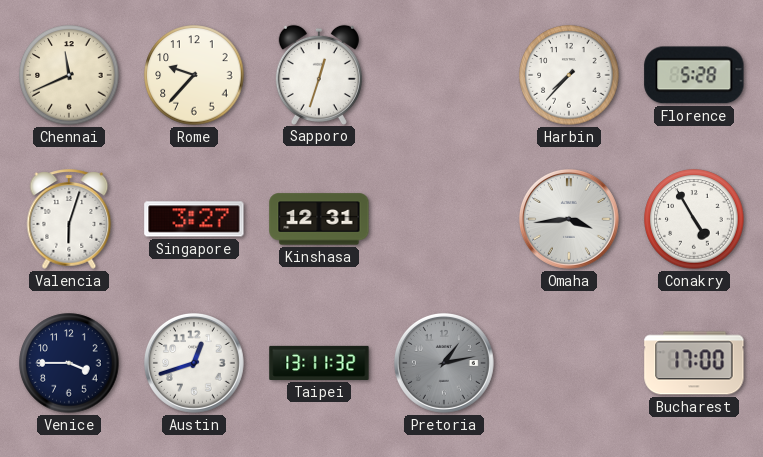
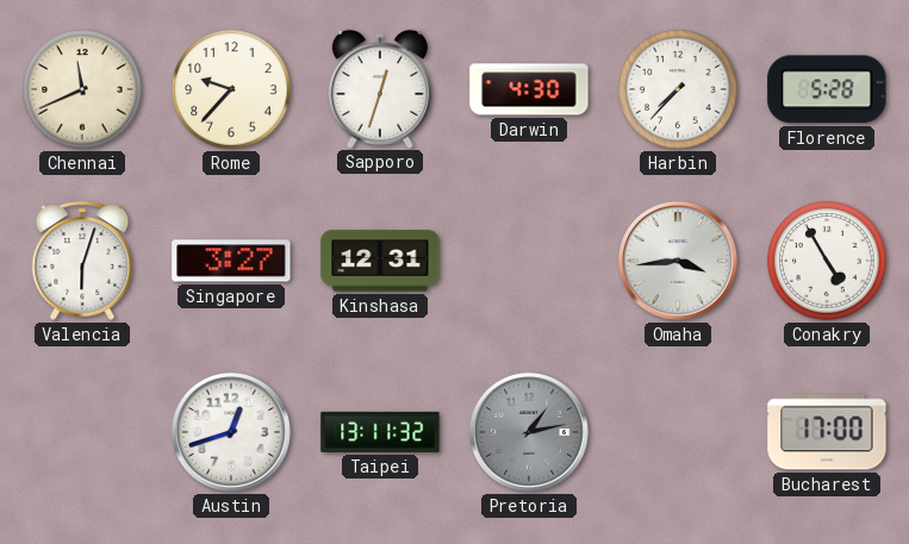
Darwin: none -> 4:30 (529, 89)
Venice: 3:45 -> none (69, 363)
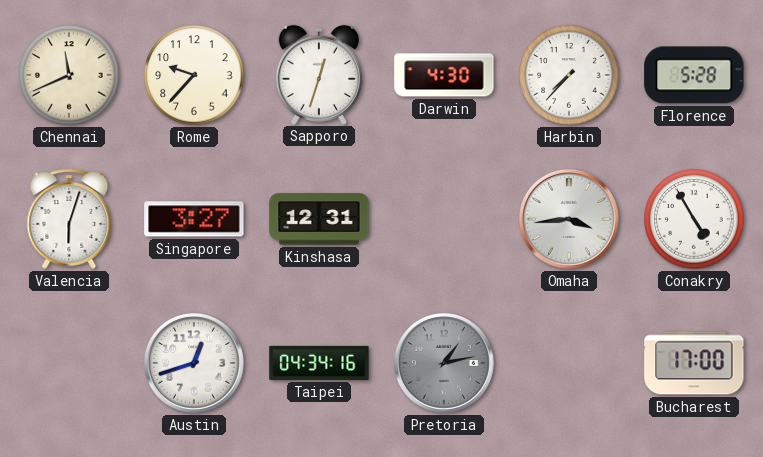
Taipei: 13:11 -> 04:34 (319, 363)
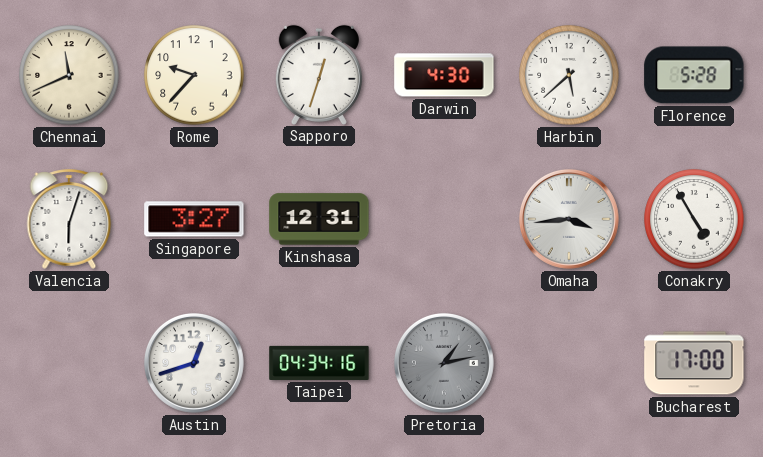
Harbin: 7:37 -> 5:38 (569, 75)
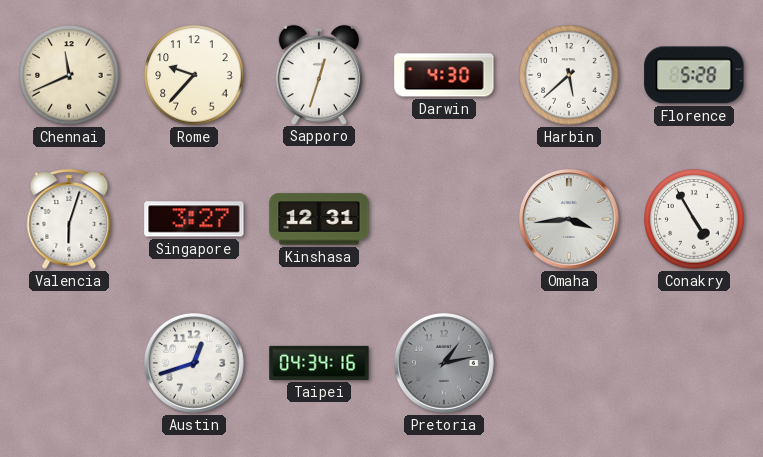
Bucharest: 17:00 -> none (694, 363)
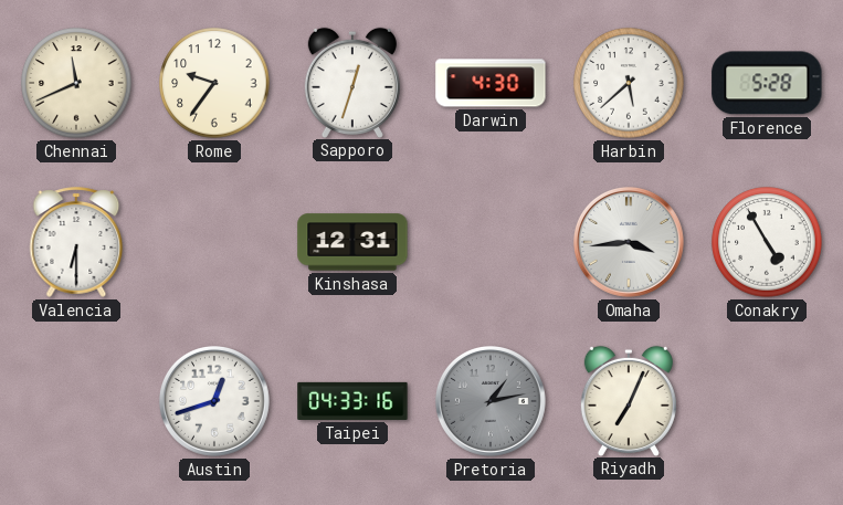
Rome: 9:37 -> 9:36 (214, 83)
Valencia: 6:03 -> 6:30 (76, 242)
Singapore: 3:27 -> none (194, 219)
Taipei: 04:34 -> 04:33 (352, 401)
Riyadh: none -> 7:04 (629, 400)
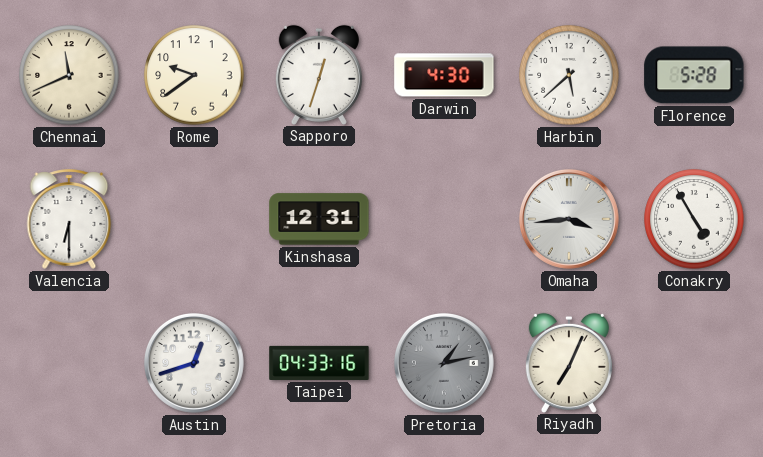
Rome: 9:36 -> 9:39 (194, 75)
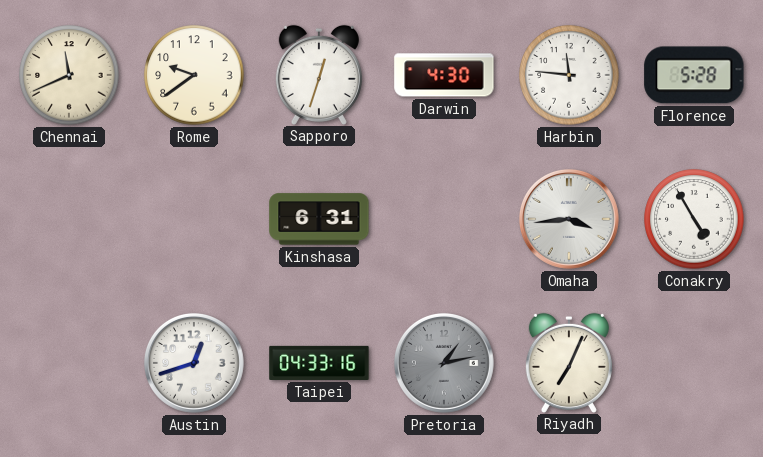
Harbin: 5:38 -> 11:46 (569, 75)
Valencia: 6:30 -> none (69, 219)
Kinshasa: 12:31 -> 6:31 (319, 219)
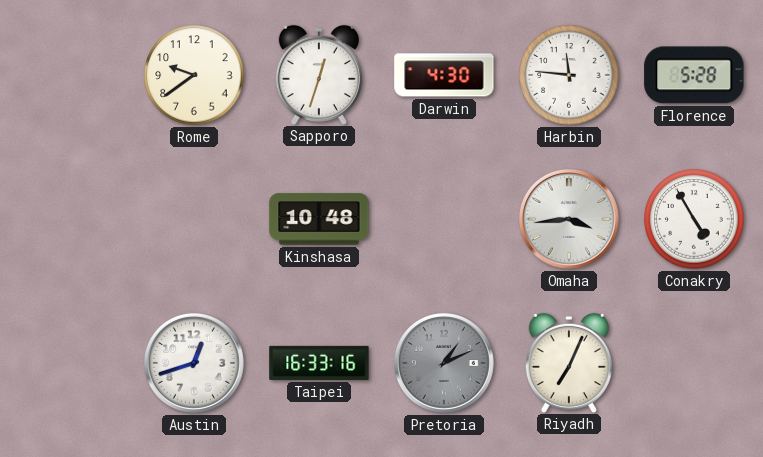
Chennai: 11:41 -> none (69, 75)
Kinshasa: 6:31 -> 10:48 (319, 219)
Taipei: 04:33 -> 16:33 (319, 363)
Pretoria: 1:13 -> 1:11 (444, 363)
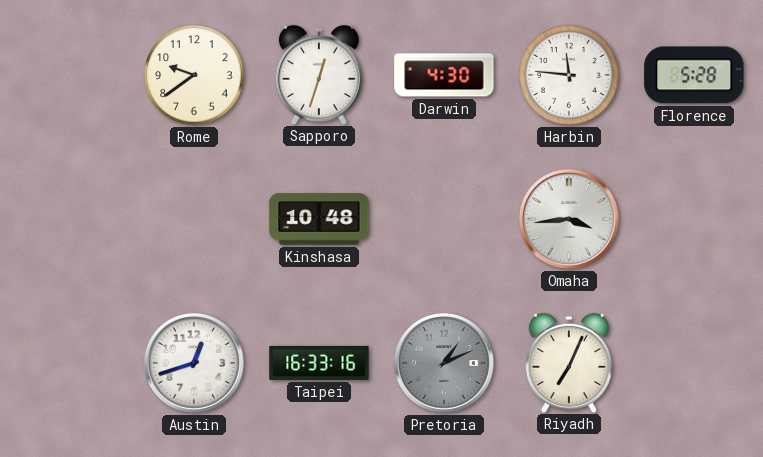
Conakry: 4:55 -> none (694, 219)
